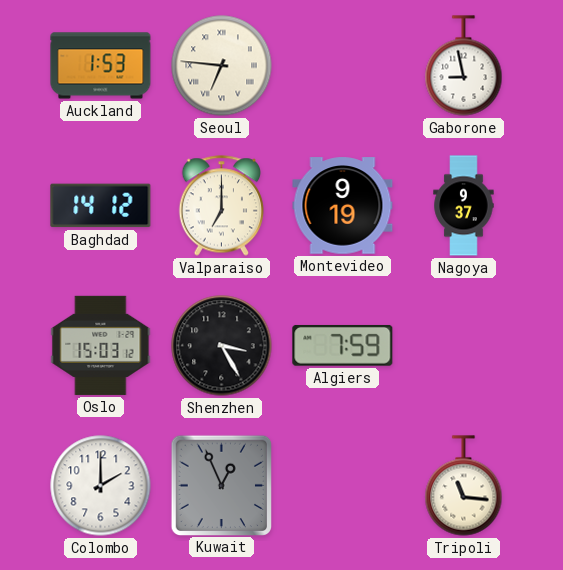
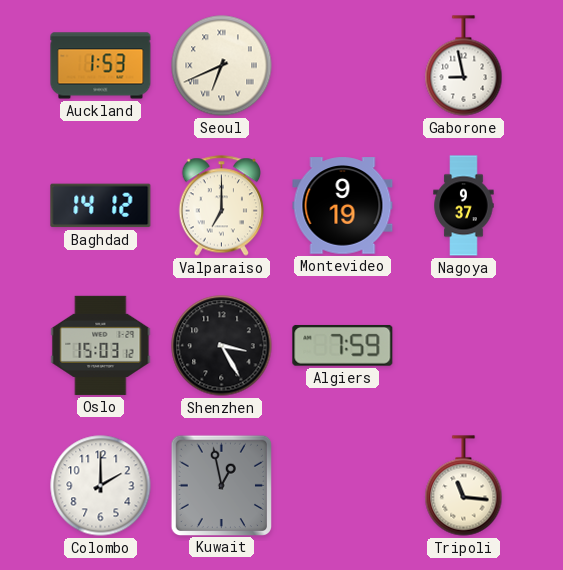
Seoul: 6:46 -> 6:41 (222, 66)
Kuwait: 12:56 -> 12:58 (221, 485)
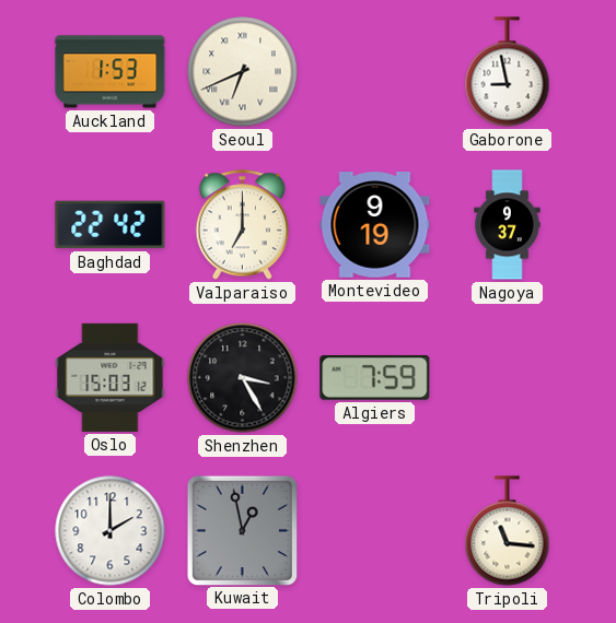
Baghdad: 14:12 -> 22:42 (111, 225)
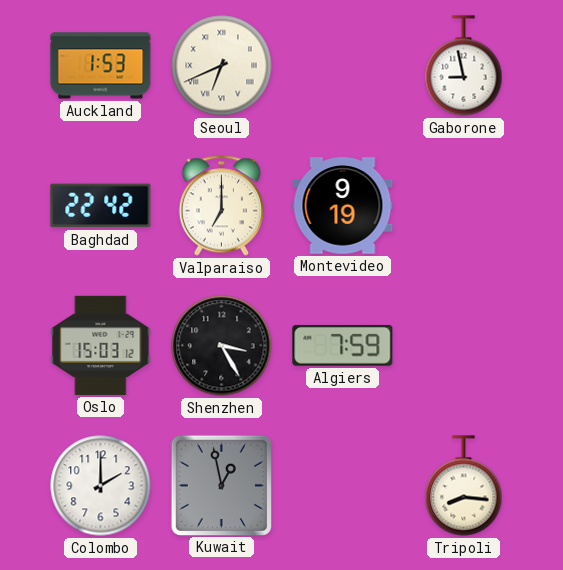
Nagoya: 9:37 -> none (508, 225)
Tripoli: 11:16 -> 8:16 (464, 486)
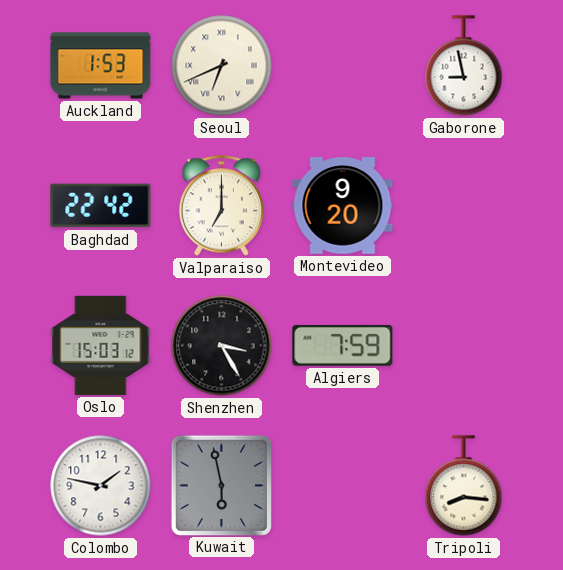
Montevideo: 9:19 -> 9:20 (343, 206)
Colombo: 2:00 -> 1:47 (101, 486)
Kuwait: 12:58 -> 5:58 (221, 485)
